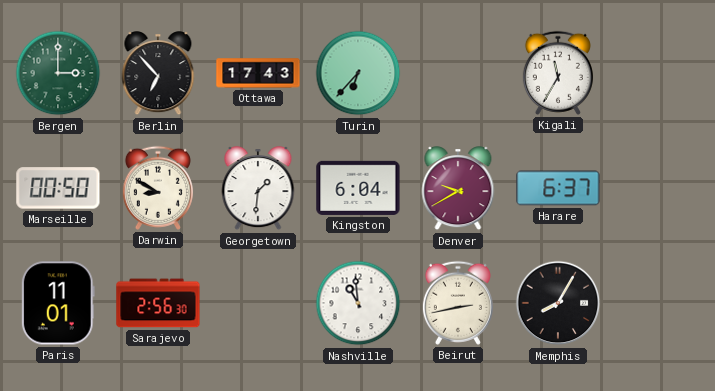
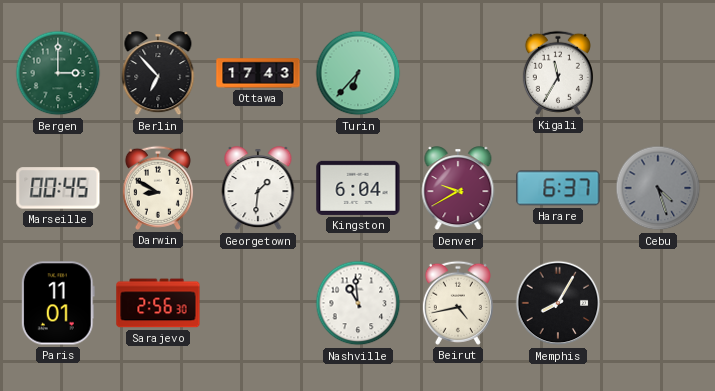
Marseille: 00:50 -> 00:45 (58, 188)
Cebu: none -> 4:27 (658, 188)
Beirut: 2:43 -> 4:43 (458, 303)
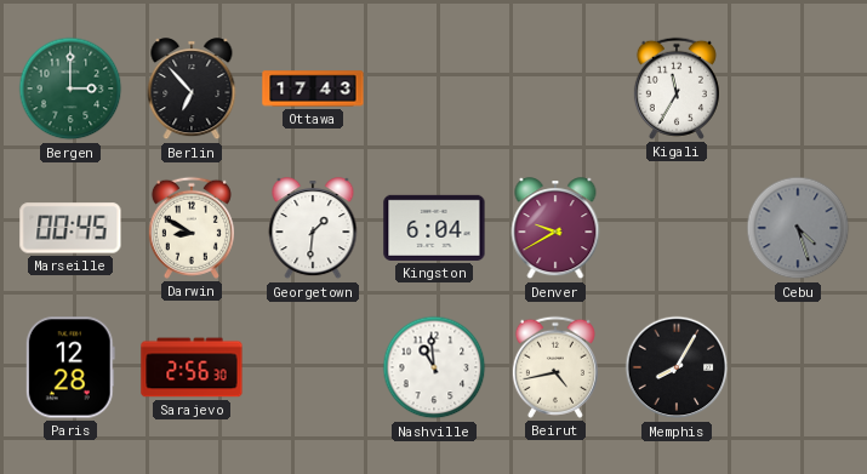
Turin: 6:37 -> none (358, 73)
Harare: 6:37 -> none (558, 188)
Paris: 11:01 -> 12:28 (70, 367)
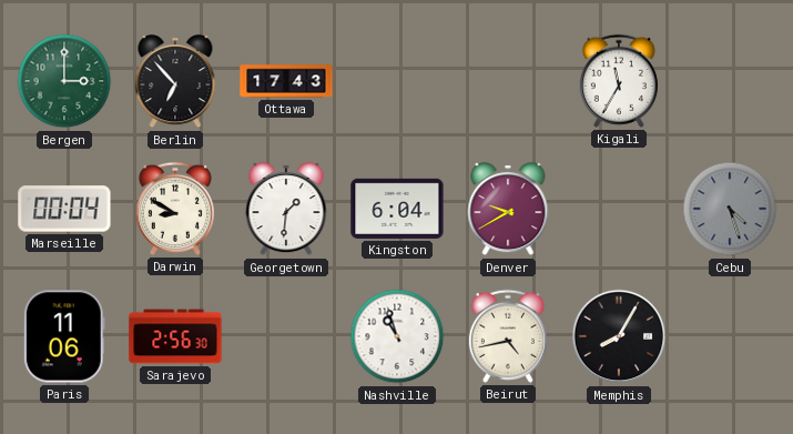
Marseille: 00:45 -> 00:04 (64, 209)
Paris: 12:28 -> 11:06 (64, 336)
Nashville: 10:59 -> 10:57 (397, 336)
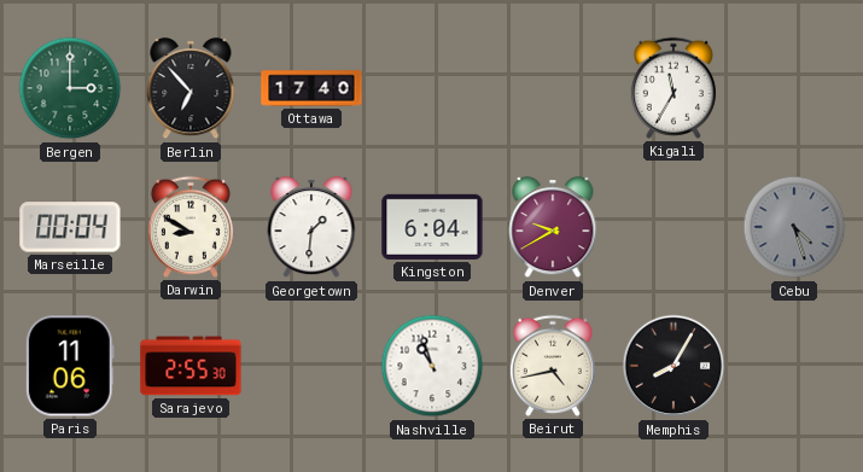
Ottawa: 17:43 -> 17:40 (311, 88)
Sarajevo: 2:56 -> 2:55 (191, 366)
